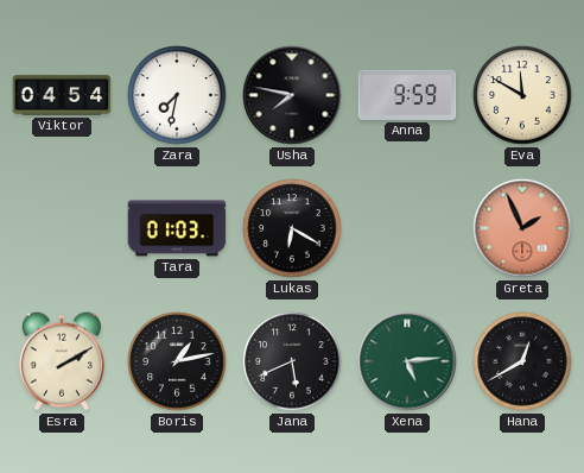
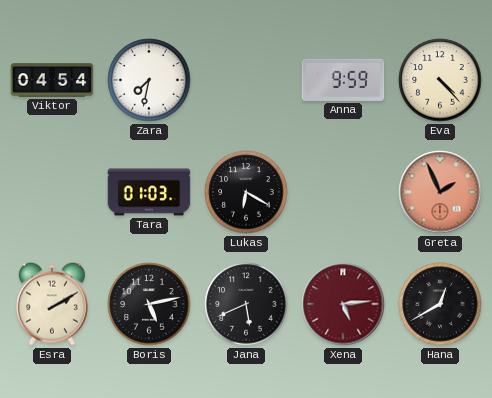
Usha: 7:47 -> none (292, 95)
Eva: 11:50 -> 4:23 (440, 80)
Boris: 1:13 -> 5:13 (149, 304)
Xena dial: green -> burgundy (343, 304)
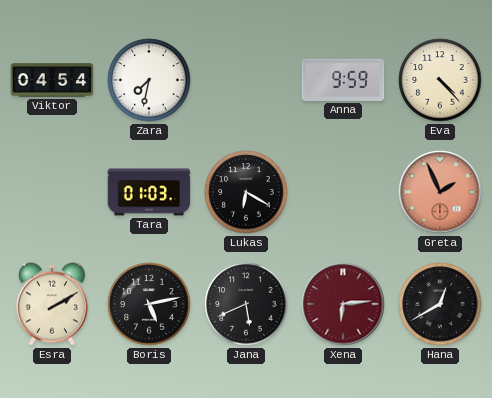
Xena: 5:14 -> 6:14 (343, 304)
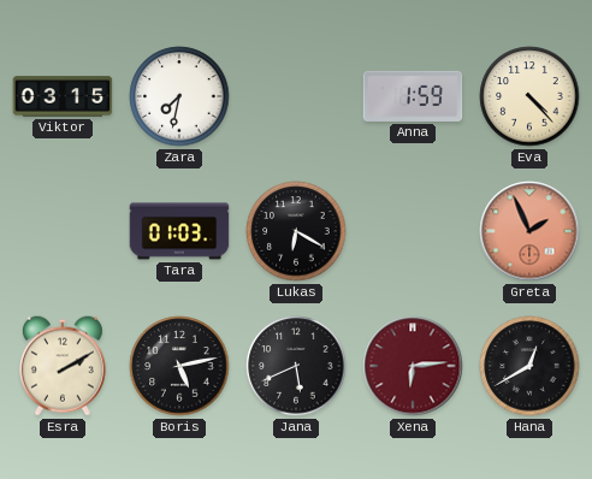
Viktor: 04:54 -> 03:15 (63, 96)
Anna: 9:59 -> 1:59 (413, 96)
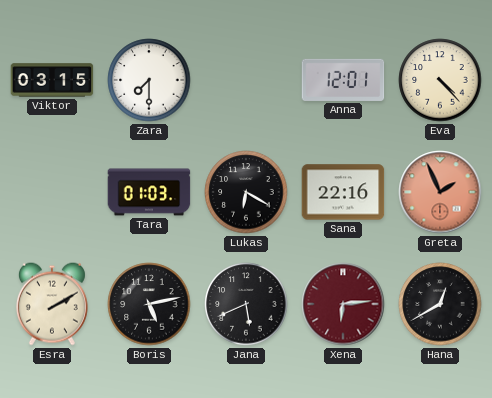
Zara: 7:32 -> 7:30 (149, 80)
Anna: 1:59 -> 12:01 (343, 80)
Sana: none -> 22:16 (343, 192)
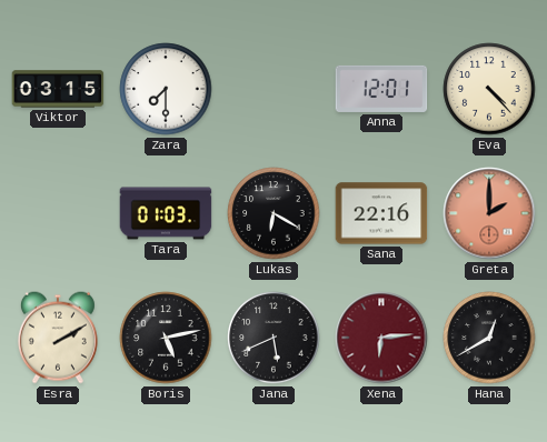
Greta: 1:56 -> 2:00 (489, 213)
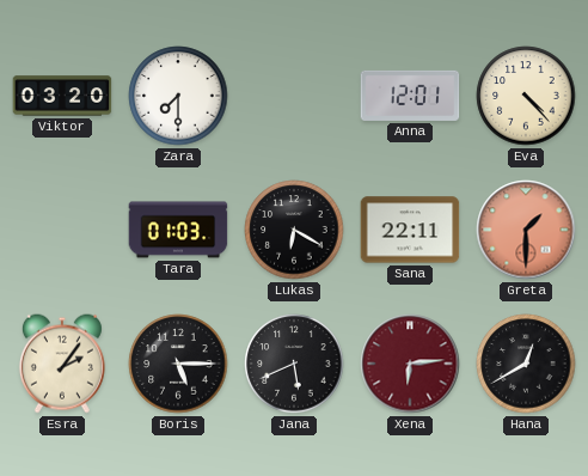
Viktor: 03:15 -> 03:20 (62, 96)
Sana: 22:16 -> 22:11 (410, 230)
Greta: 2:00 -> 1:30 (526, 230)
Esra: 2:10 -> 2:06 (62, 364)
Boris: 5:13 -> 5:15 (178, 364)
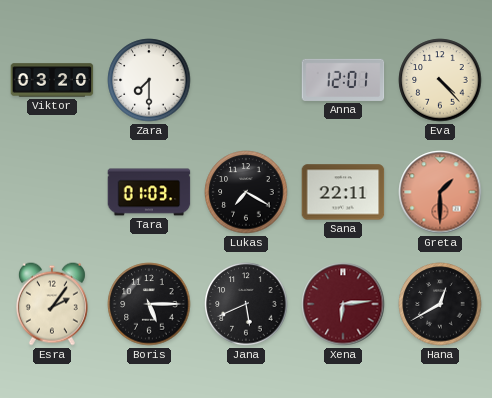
Lukas: 6:20 -> 7:20 (246, 192)
